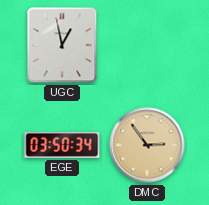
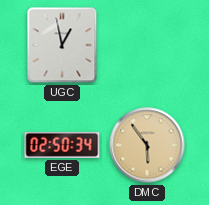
EGE: 03:50 -> 02:50 (62, 145)
DMC: 2:54 -> 5:54 (147, 145)
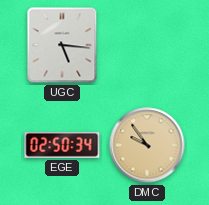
UGC: 12:58 -> 5:16 (62, 45)
DMC: 5:54 -> 9:54 (147, 145)
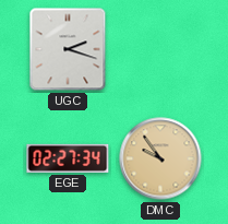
UGC: 5:16 -> 2:18 (68, 49)
EGE: 02:50 -> 02:27 (68, 158)
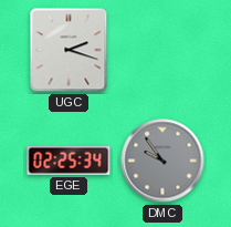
EGE: 02:27 -> 02:25 (69, 161)
DMC dial: champagne -> grey (162, 161)
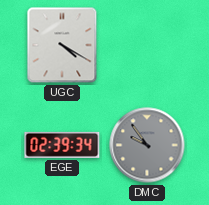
UGC: 2:18 -> 4:20 (62, 45)
EGE: 02:25 -> 02:39 (62, 145)
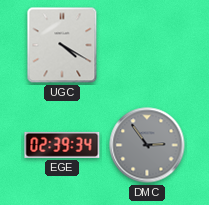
DMC: 9:54 -> 2:54 (147, 145)
